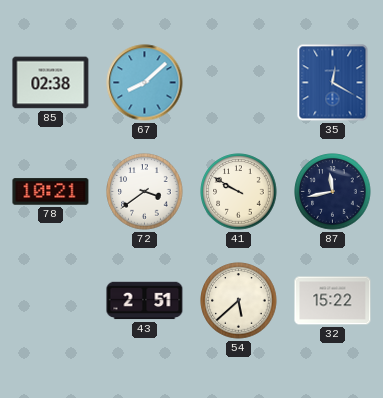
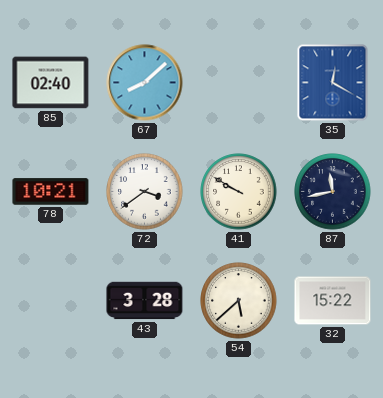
85: 02:38 -> 02:40 (51, 83)
43: 2:51 -> 3:28 (145, 301)
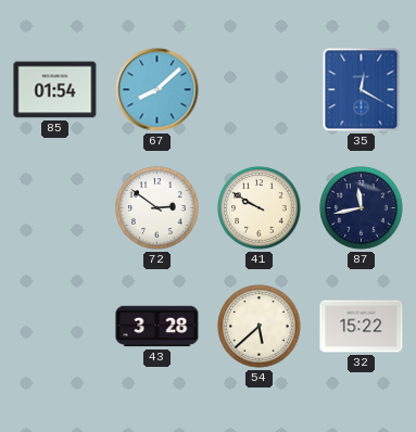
85: 02:40 -> 01:54 (55, 90)
78: 10:21 -> none (51, 192)
72: 3:39 -> 2:51 (157, 208)
